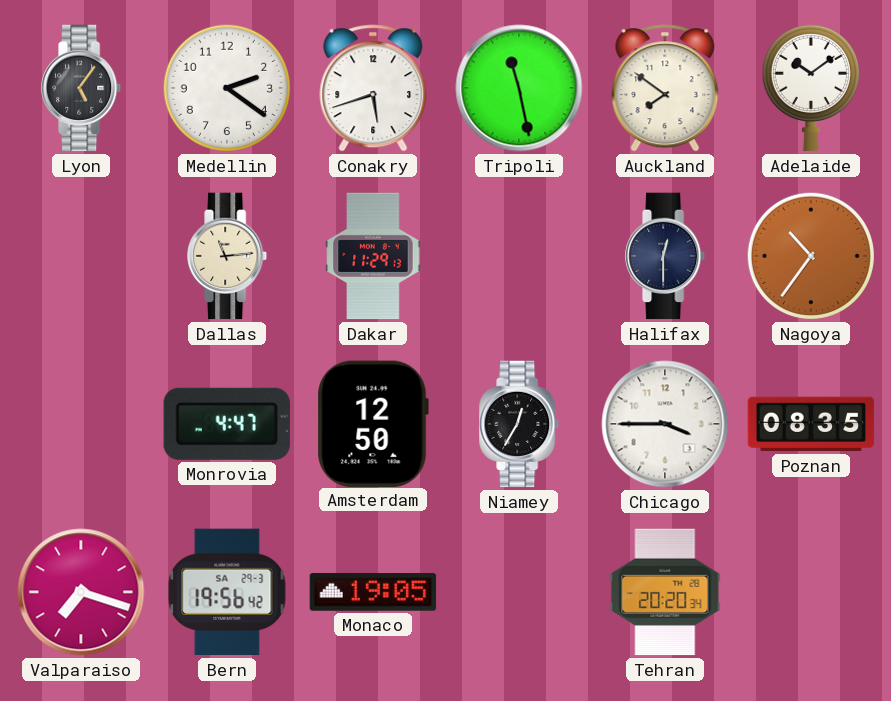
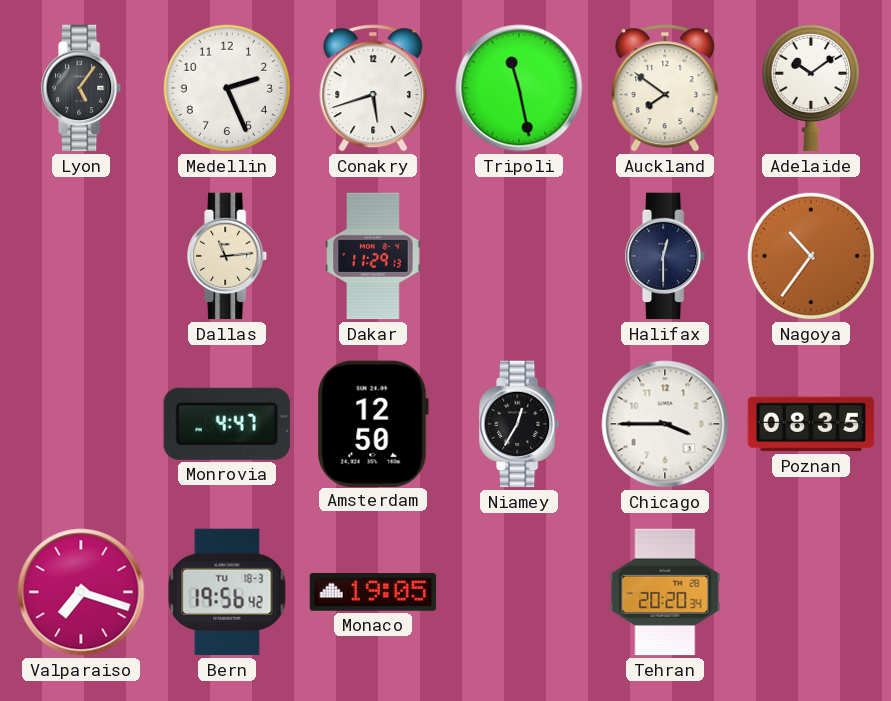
Medellin: 2:21 -> 2:26 (227, 88)
Bern date: SA 29-3 -> TU 18-3 (227, 592)
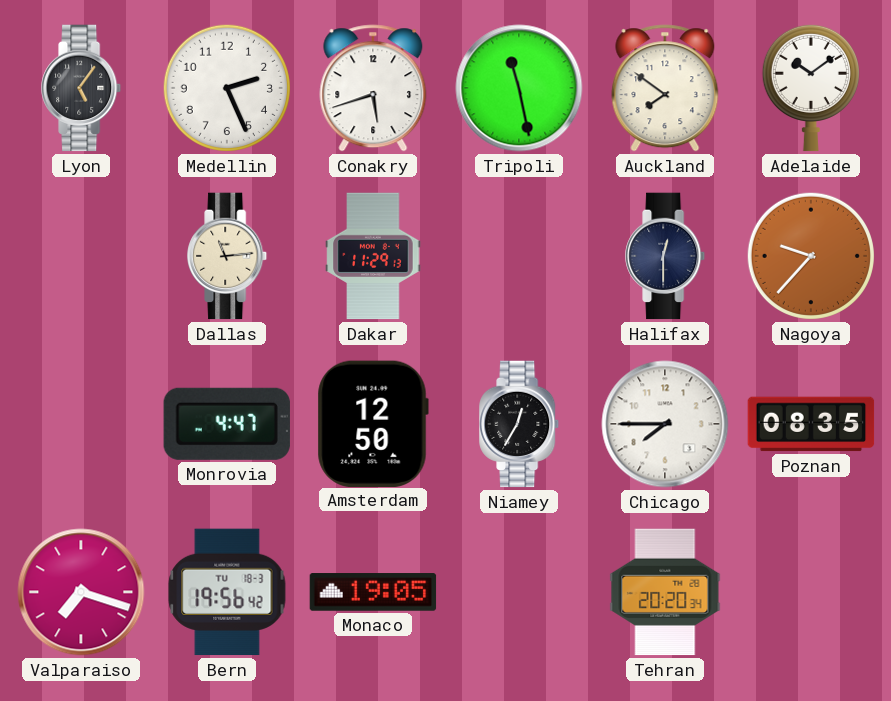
Nagoya: 10:36 -> 9:37 (811, 256)
Chicago: 3:45 -> 7:45 (665, 424)
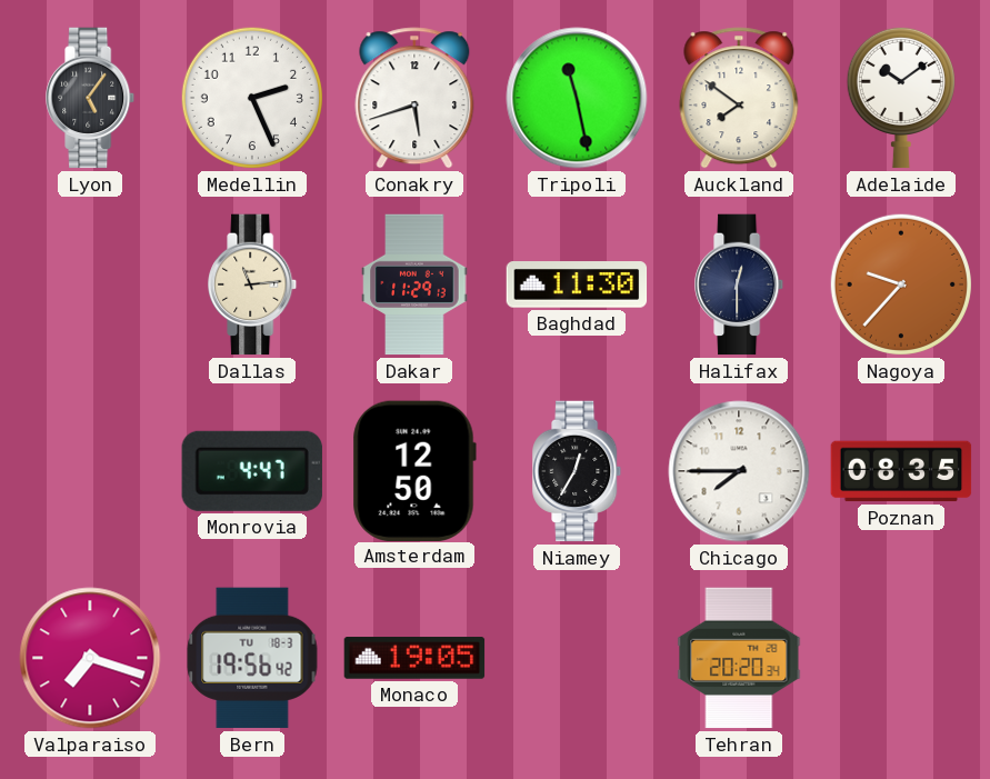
Baghdad: none -> 11:30 (577, 284)
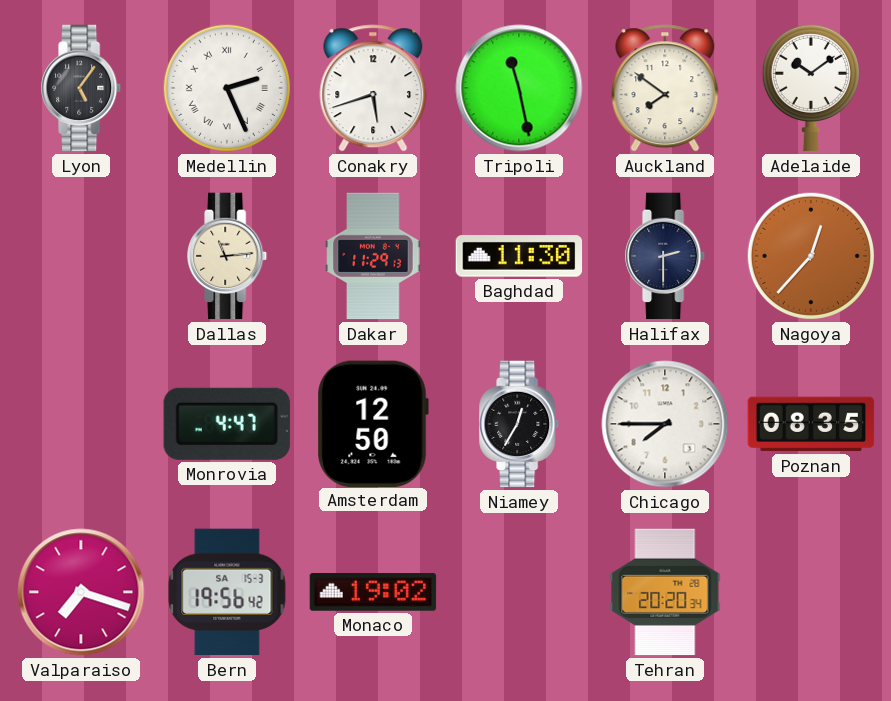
Medellin numerals: Arabic -> Roman (227, 88)
Halifax: 12:30 -> 2:30 (666, 256)
Nagoya: 9:37 -> 12:37 (811, 256)
Bern date: TU 18-3 -> SA 15-3 (227, 592)
Monaco: 19:05 -> 19:02 (373, 592)
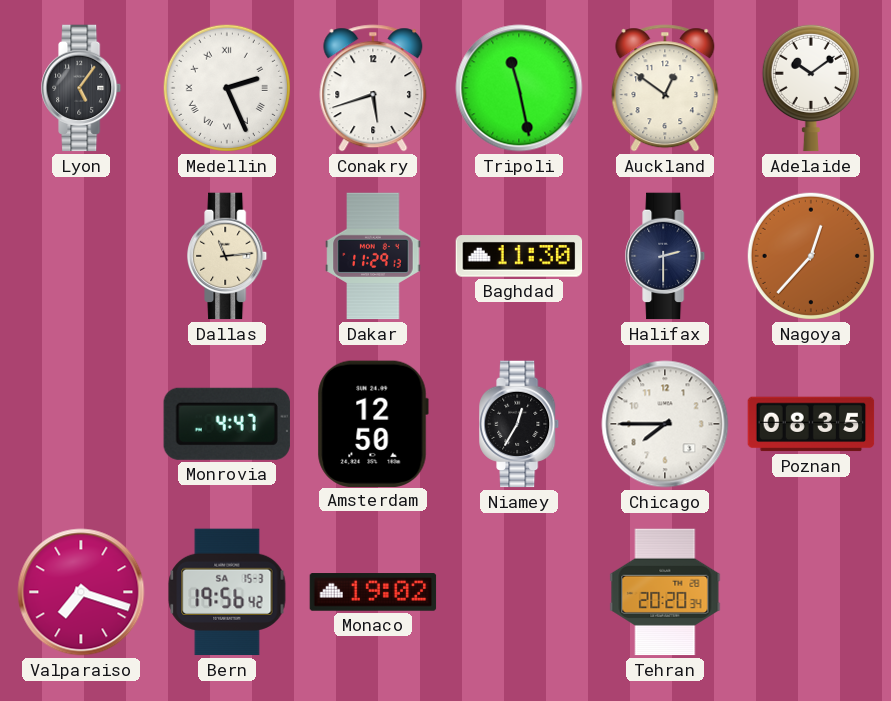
Auckland: 7:51 -> 12:51 (665, 88)
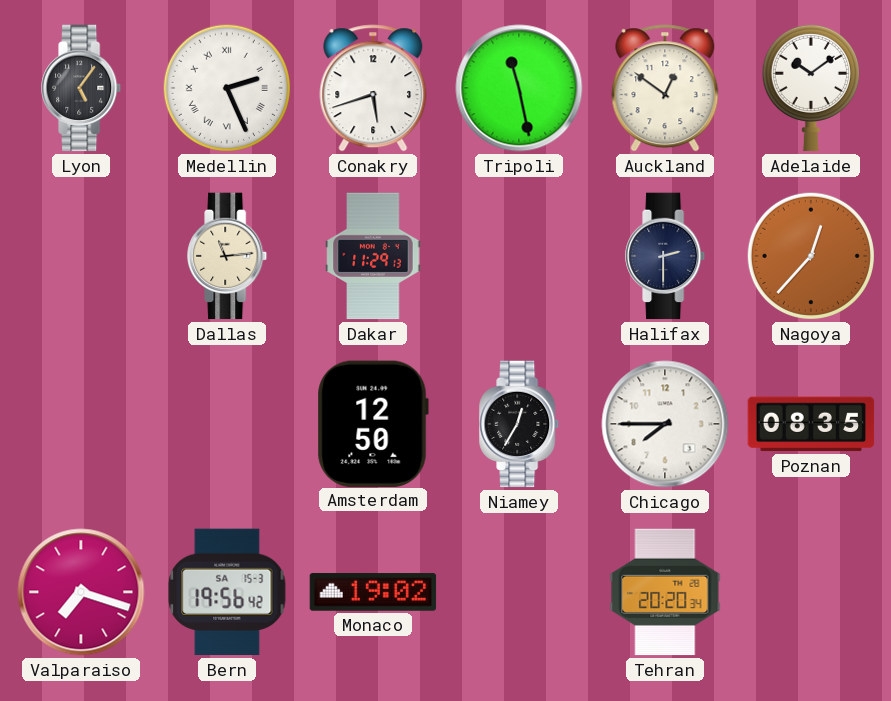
Baghdad: 11:30 -> none (519, 256)
Monrovia: 4:47 -> none (227, 424)
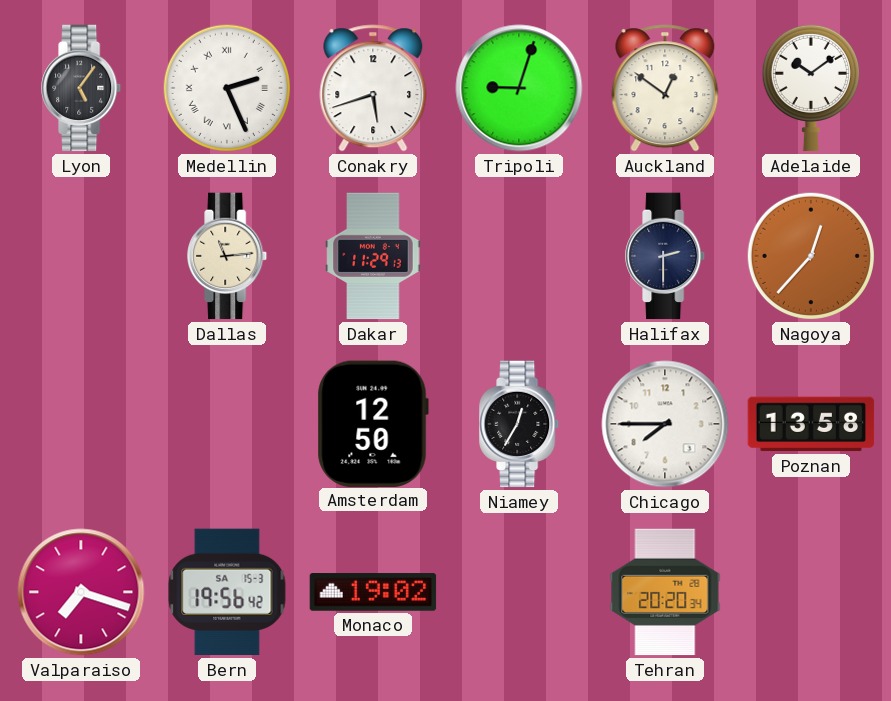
Tripoli: 11:28 -> 9:03 (519, 88)
Poznan: 08:35 -> 13:58 (811, 424)
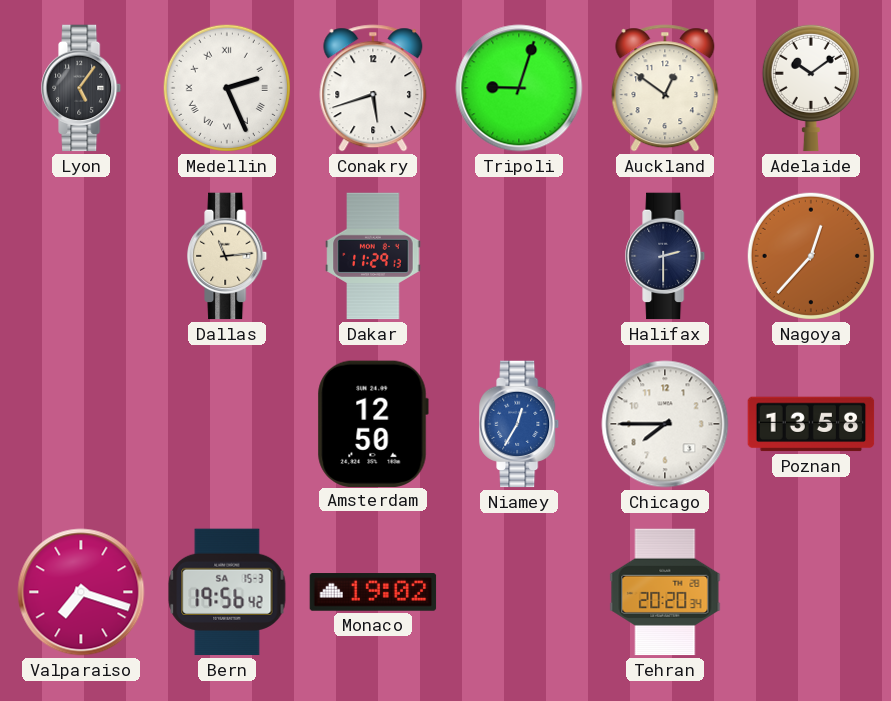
Niamey dial: black -> blue (520, 424)
